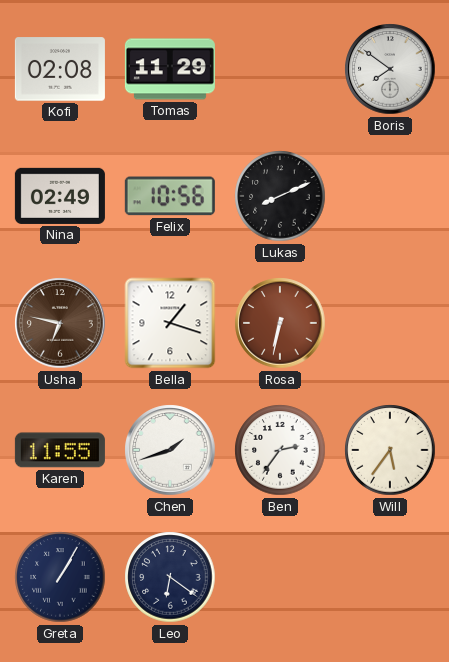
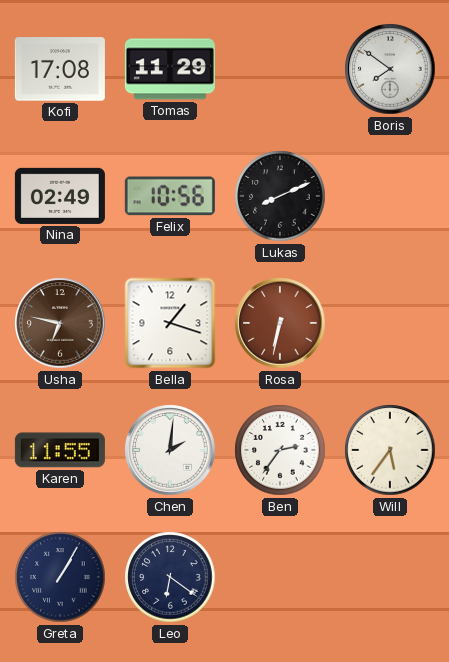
Kofi: 02:08 -> 17:08 (60, 69)
Chen: 1:42 -> 2:01 (170, 450)
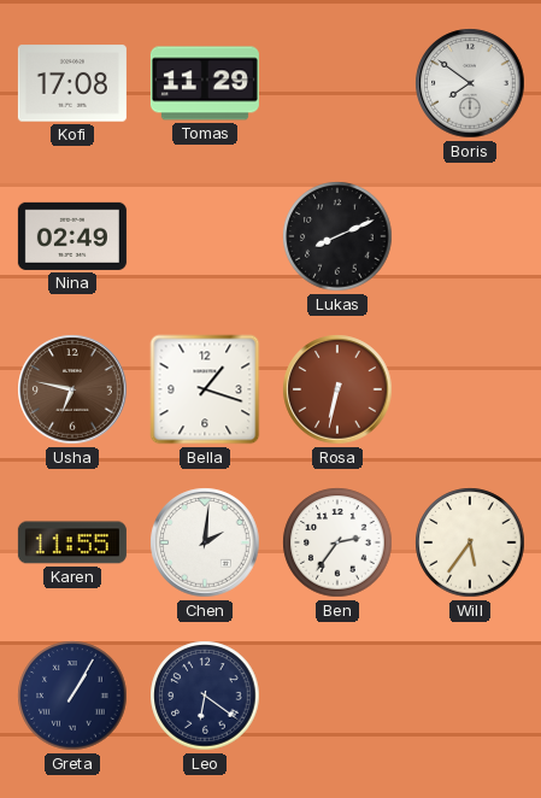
Felix: 10:56 -> none (170, 196)
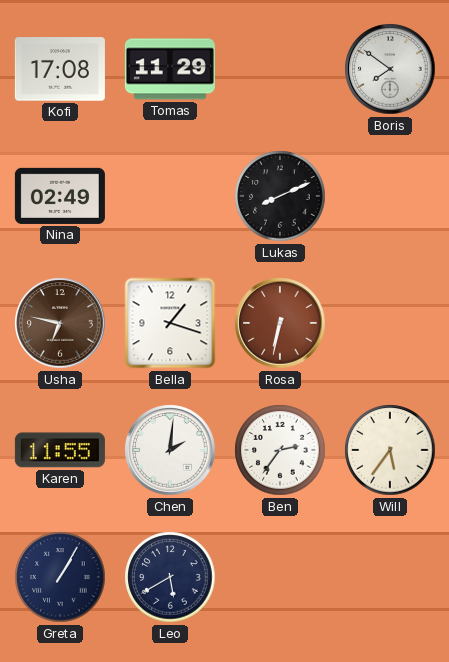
Leo: 6:21 -> 5:40 (170, 577)
